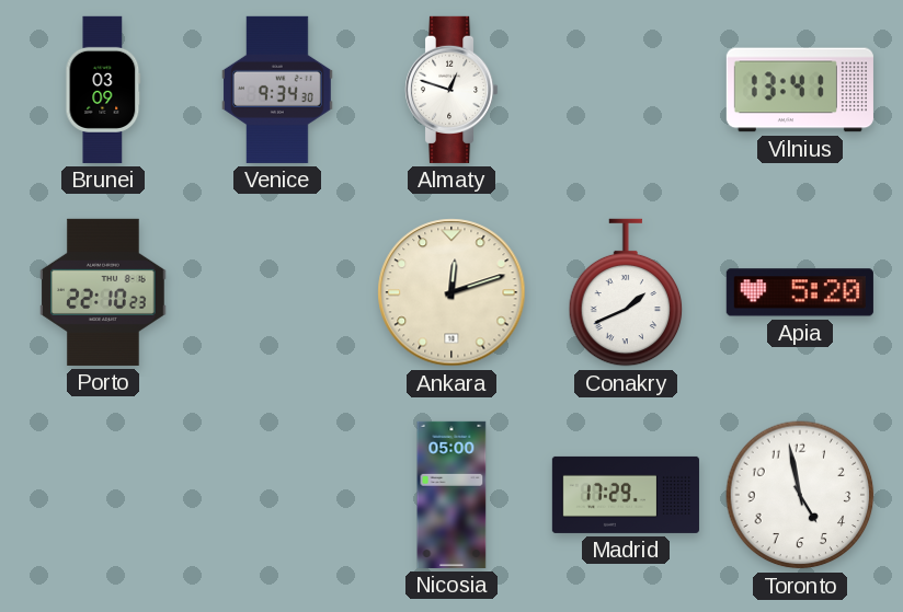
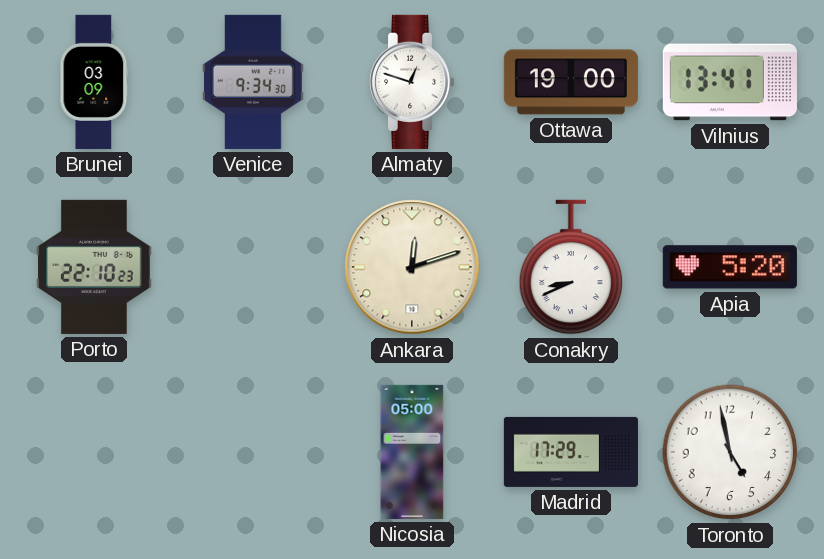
Ottawa: none -> 19:00 (571, 82)
Conakry: 1:41 -> 8:41 (571, 267)
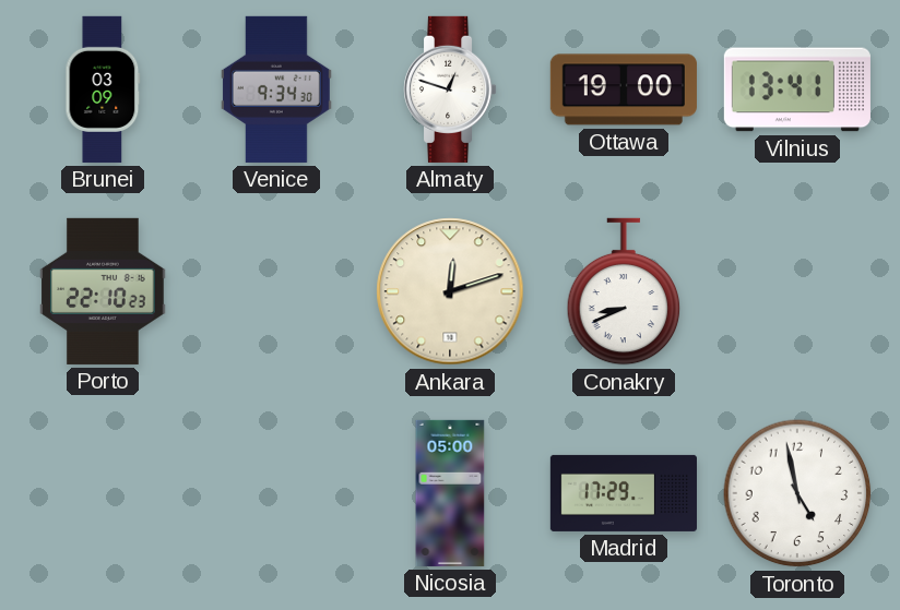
Apia: 5:20 -> none (730, 267)
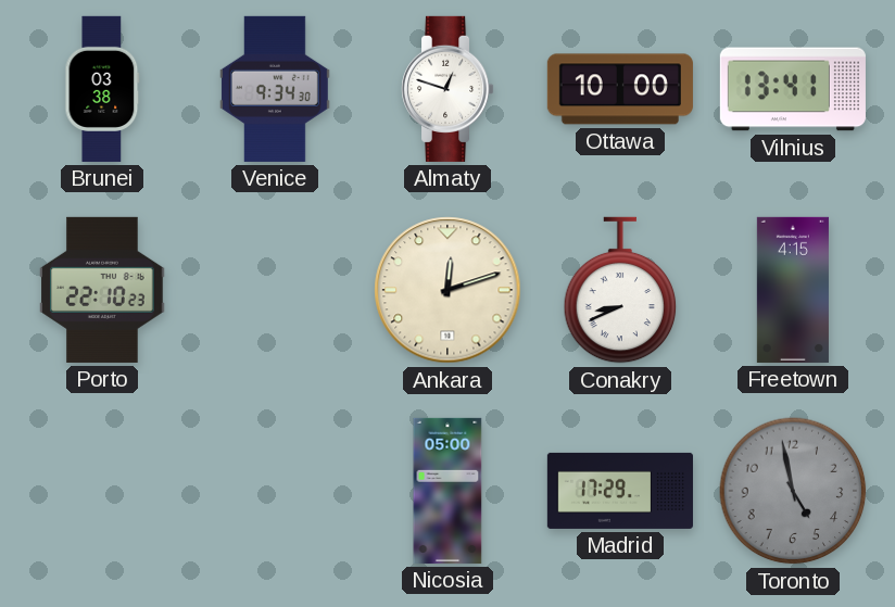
Brunei: 03:09 -> 03:38 (102, 89)
Ottawa: 19:00 -> 10:00 (620, 89)
Freetown: none -> 4:15 (793, 290)
Toronto dial: white -> grey (793, 491)
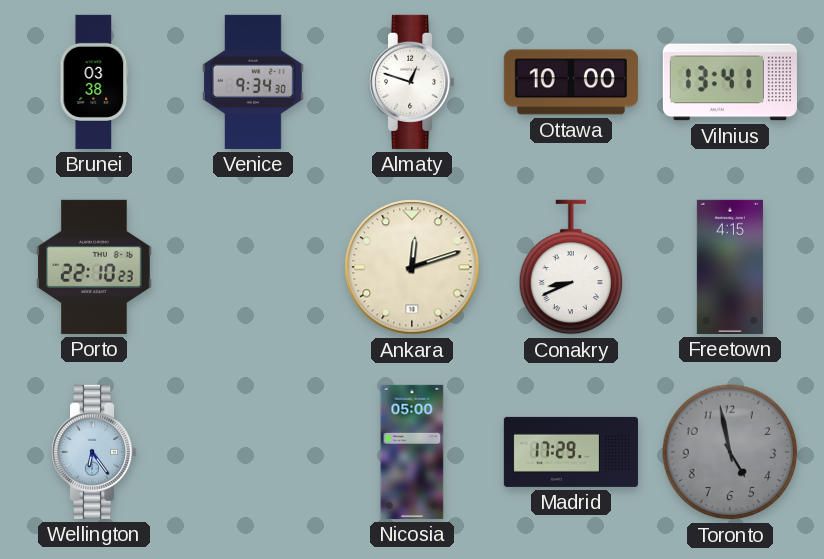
Wellington: none -> 6:24 (95, 452)
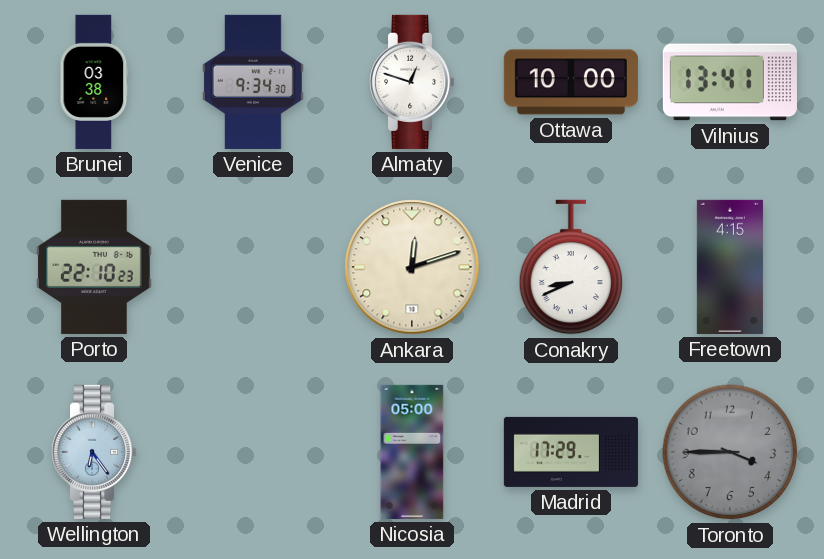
Toronto: 4:58 -> 3:45 (730, 452)
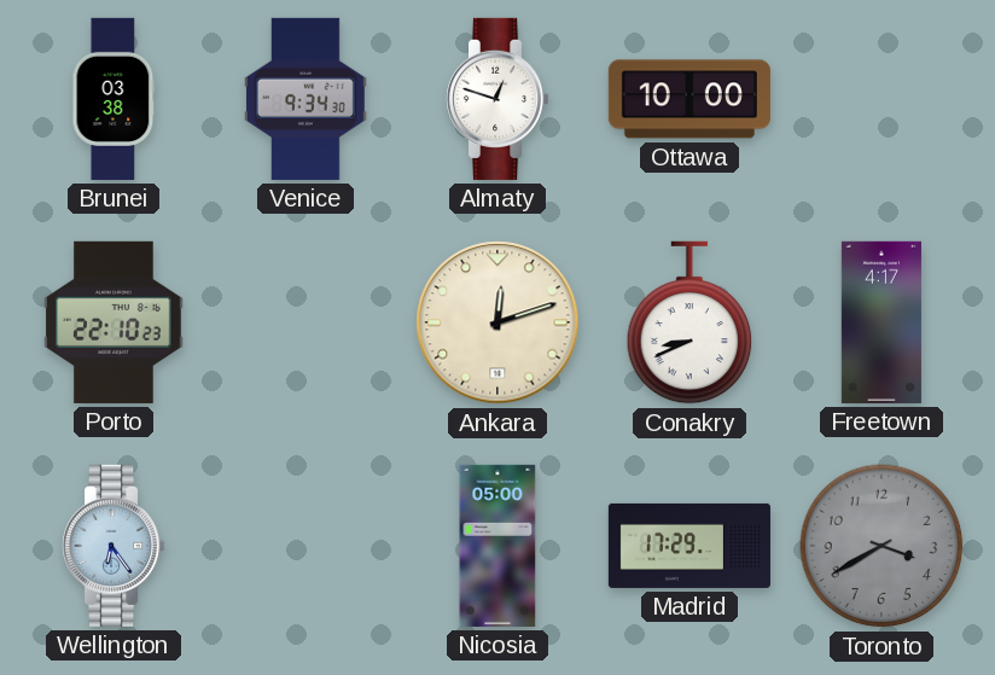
Vilnius: 13:41 -> none (730, 82)
Freetown: 4:15 -> 4:17 (881, 322)
Toronto: 3:45 -> 3:40 (881, 546)
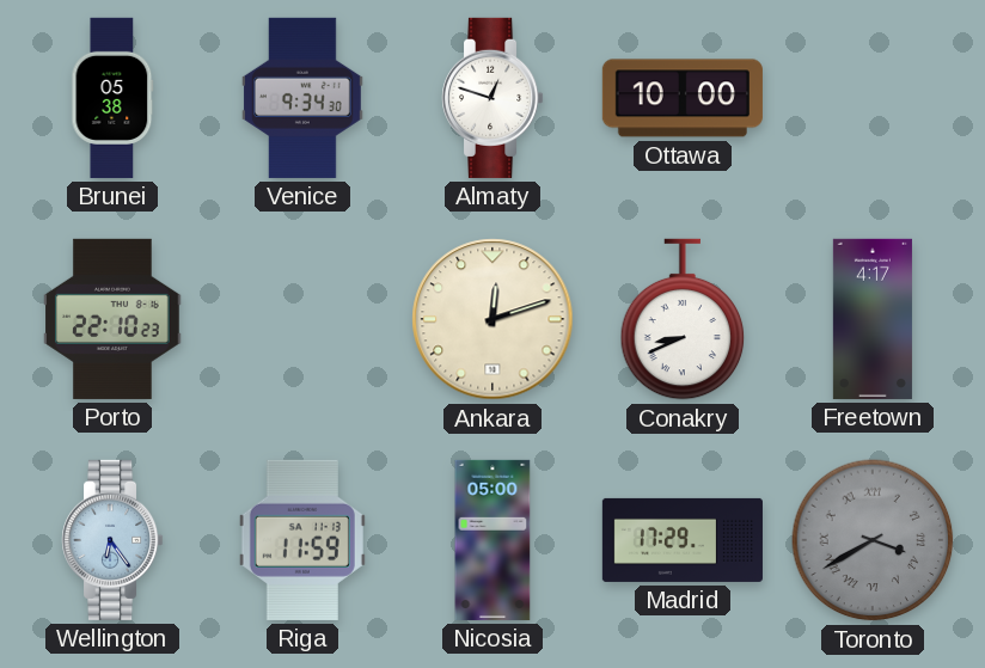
Brunei: 03:38 -> 05:38 (112, 98)
Riga: none -> 11:59 (302, 540)
Toronto numerals: Arabic -> Roman (873, 540)
